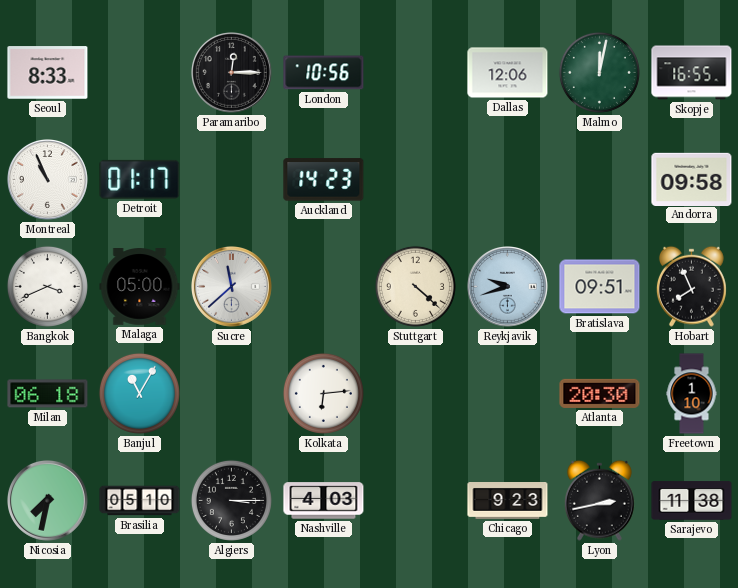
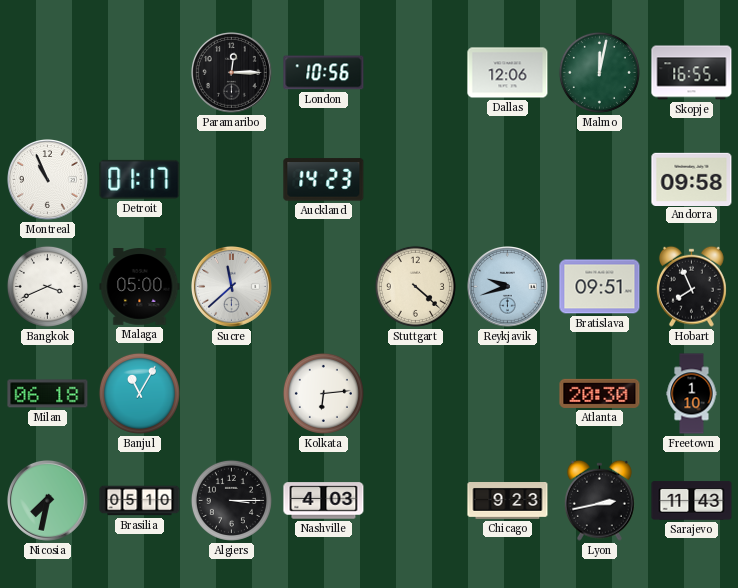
Seoul: 8:33 -> none (48, 73)
Sarajevo: 11:38 -> 11:43 (692, 501)
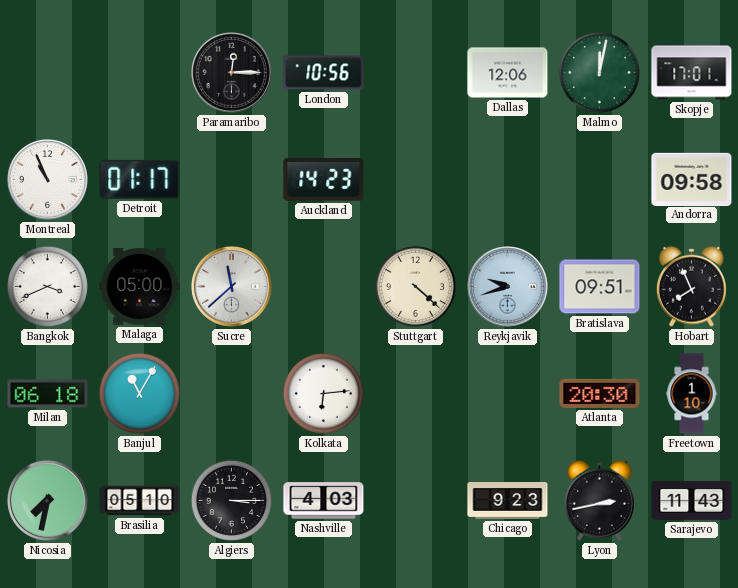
Skopje: 16:55 -> 17:01 (692, 73)
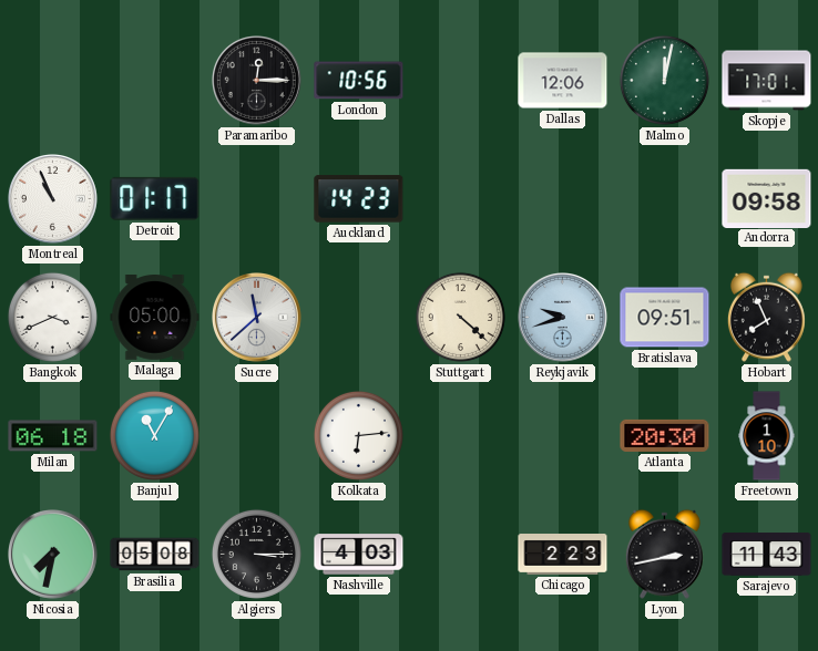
Brasilia: 05:10 -> 05:08 (155, 555)
Chicago: 9:23 -> 2:23 (563, 555)
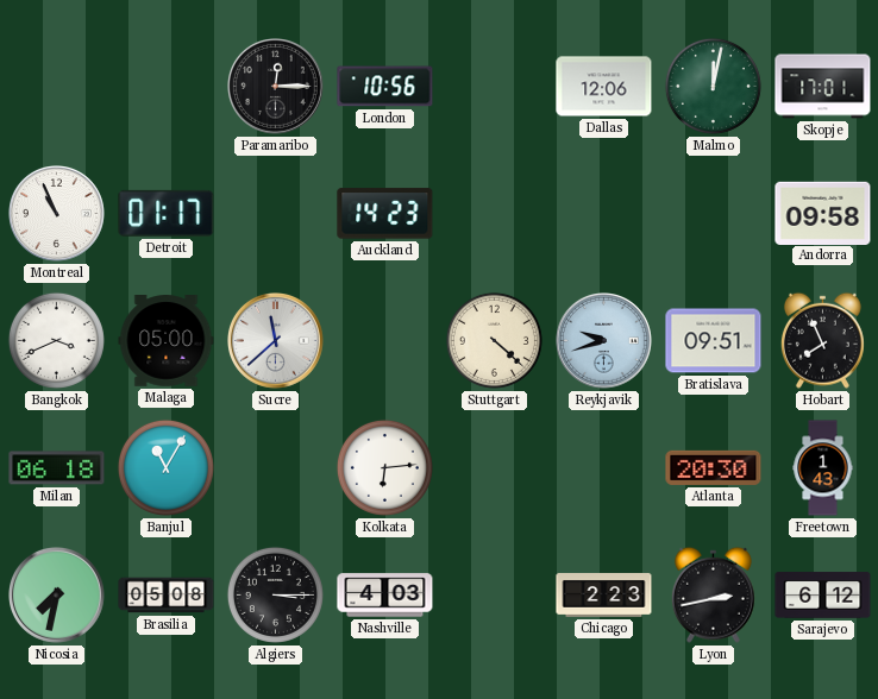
Freetown: 1:10 -> 1:43 (823, 468)
Sarajevo: 11:43 -> 6:12 (823, 596)
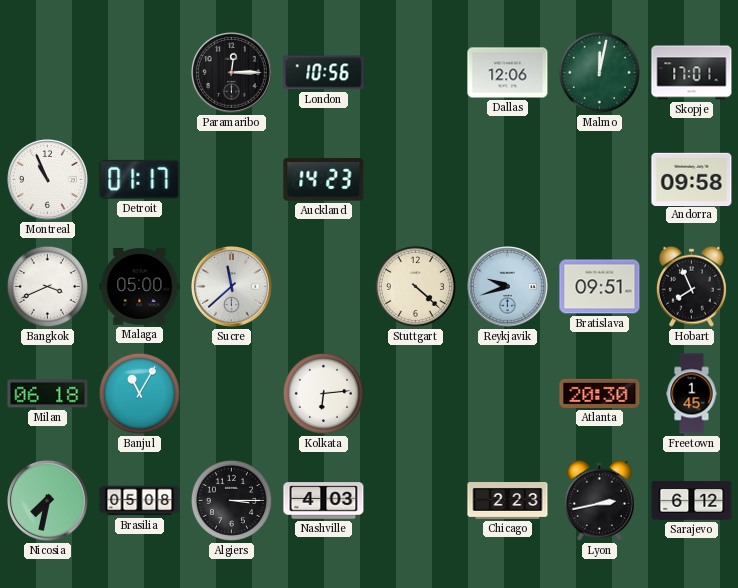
Freetown: 1:43 -> 1:45 (692, 394)
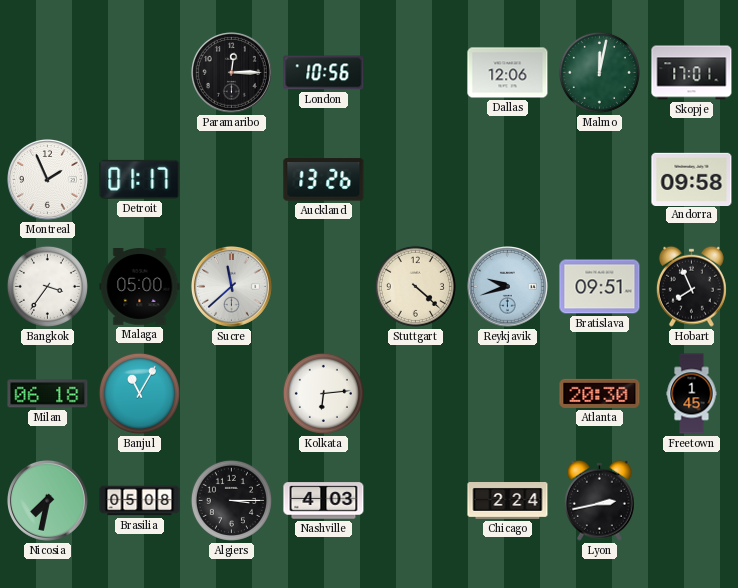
Montreal: 10:56 -> 1:56 (48, 180)
Auckland: 14:23 -> 13:26 (324, 180)
Bangkok: 3:41 -> 3:36 (47, 286)
Chicago: 2:23 -> 2:24 (508, 501)
Sarajevo: 6:12 -> none (692, 501)
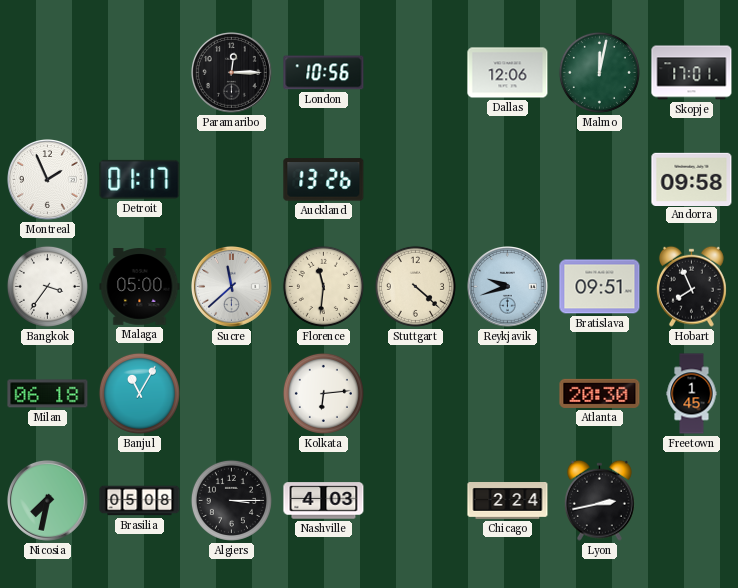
Florence: none -> 11:31 (323, 286)
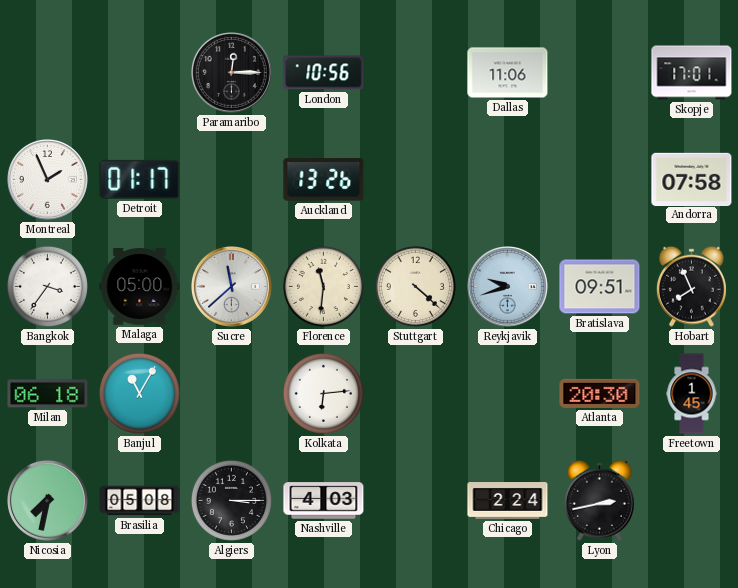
Dallas: 12:06 -> 11:06 (508, 73)
Malmo: 12:02 -> none (599, 72)
Andorra: 09:58 -> 07:58 (692, 179)
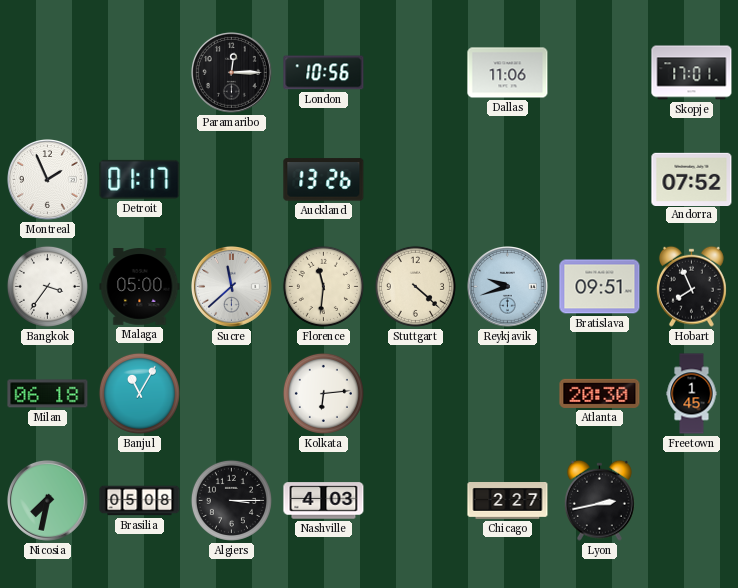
Andorra: 07:58 -> 07:52 (692, 179)
Chicago: 2:24 -> 2:27 (508, 501)
